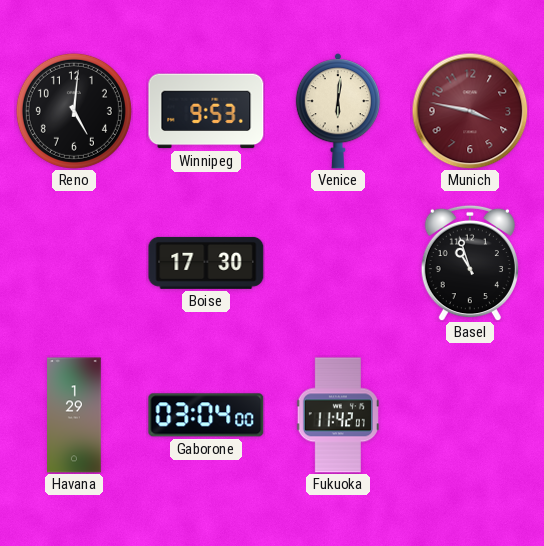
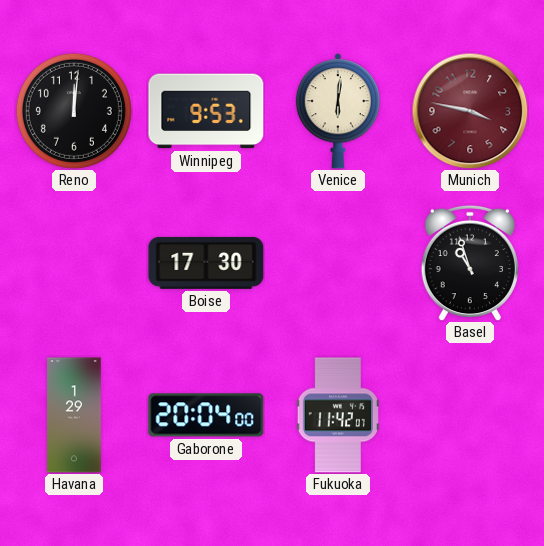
Reno: 5:01 -> 12:01 (74, 111)
Gaborone: 03:04 -> 20:04 (206, 415)
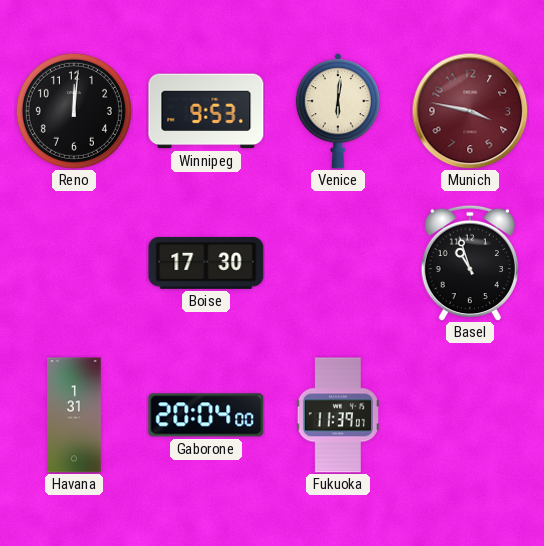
Havana: 1:29 -> 1:31 (74, 415)
Fukuoka: 11:42 -> 11:39 (338, 415)
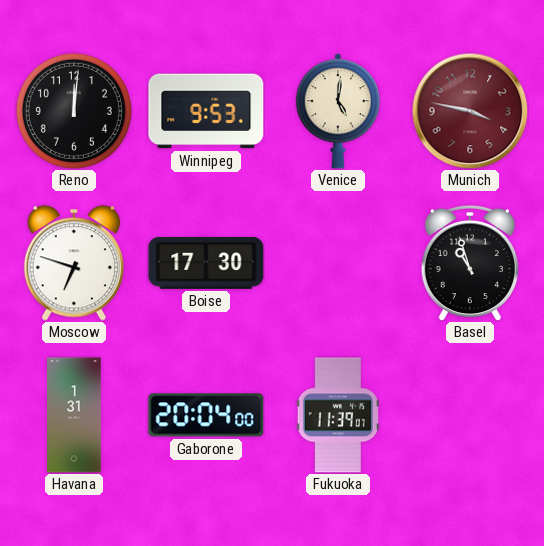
Venice: 6:01 -> 5:01 (338, 111)
Moscow: none -> 6:48 (73, 263)
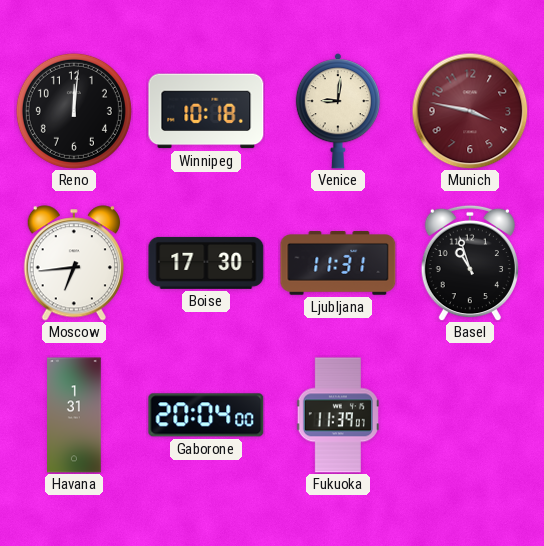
Winnipeg: 9:53 -> 10:18 (206, 111)
Venice: 5:01 -> 9:01 (338, 111)
Moscow: 6:48 -> 6:44 (73, 263)
Ljubljana: none -> 11:31 (338, 264)
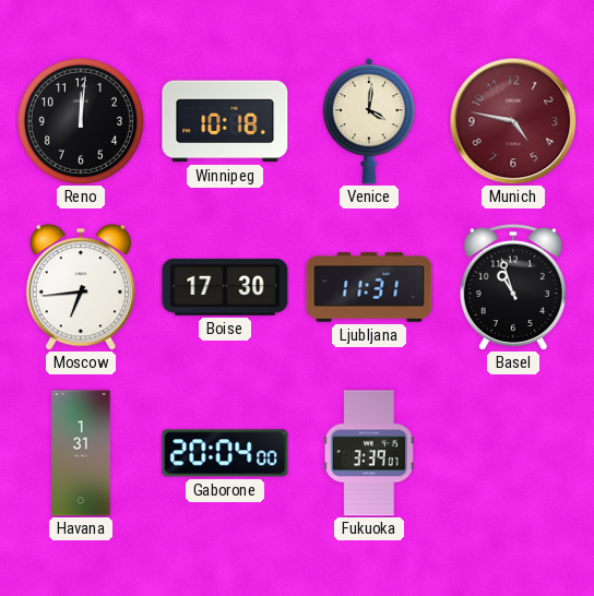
Venice: 9:01 -> 4:01 (369, 121)
Munich: 3:47 -> 4:47 (513, 121)
Fukuoka: 11:39 -> 3:39 (369, 453)
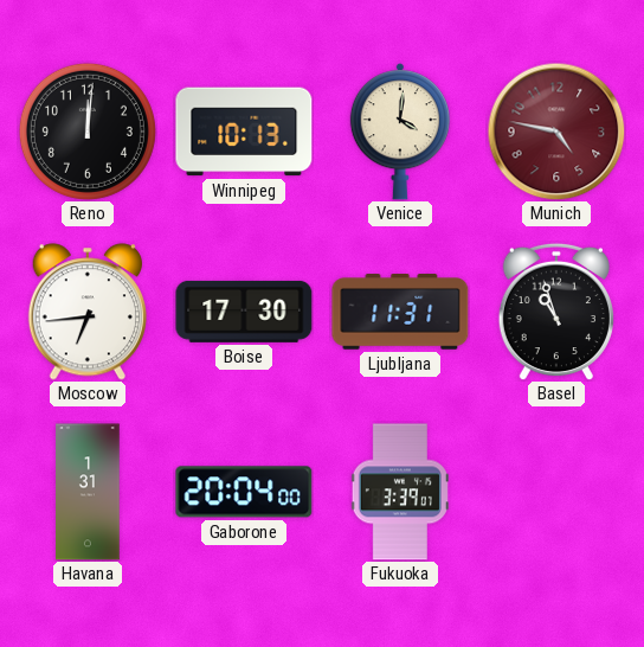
Winnipeg: 10:18 -> 10:13 (244, 132)
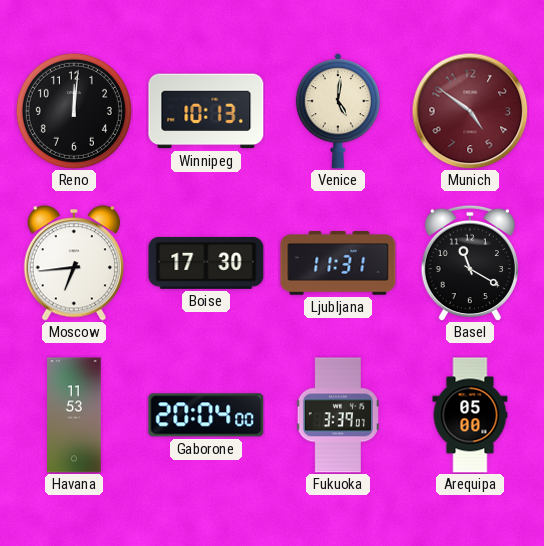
Venice: 4:01 -> 5:01 (338, 111)
Munich: 4:47 -> 4:51 (470, 111)
Basel: 10:57 -> 11:20 (470, 263)
Havana: 1:31 -> 11:53 (74, 415)
Arequipa: none -> 05:00 (470, 415)
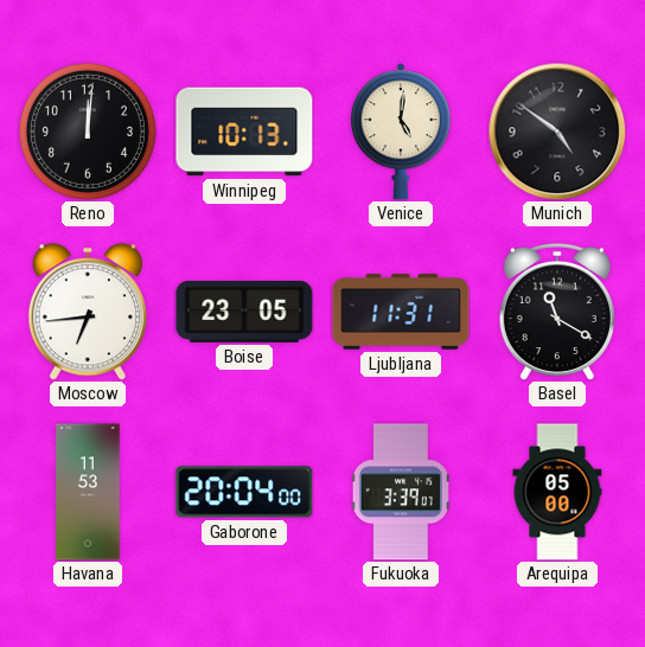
Munich dial: burgundy -> black (557, 132)
Boise: 17:30 -> 23:05 (244, 312)
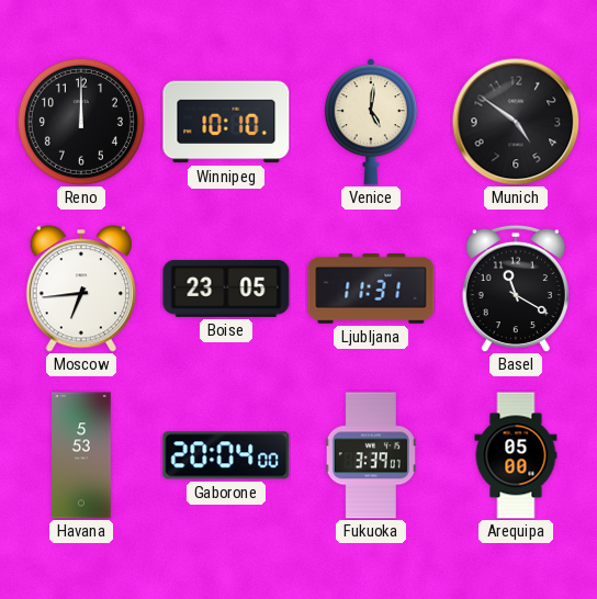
Reno: 12:01 -> 12:00 (81, 122)
Winnipeg: 10:13 -> 10:10 (226, 122)
Havana: 11:53 -> 5:53 (81, 455)
